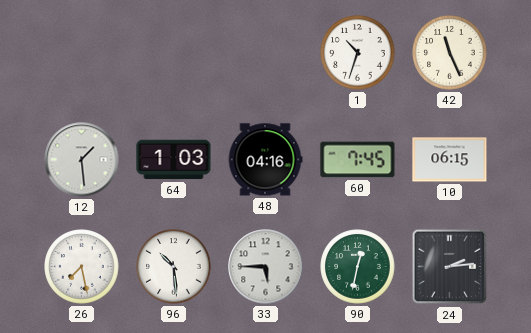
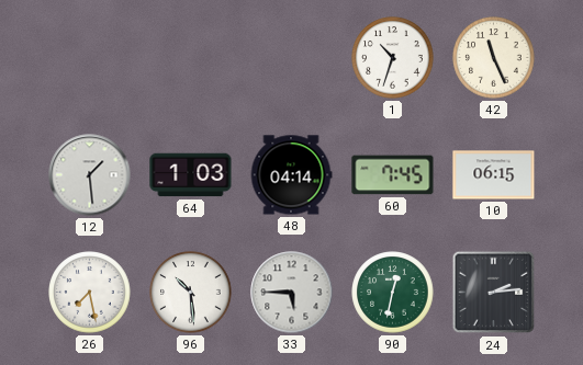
48: 04:16 -> 04:14 (291, 175)
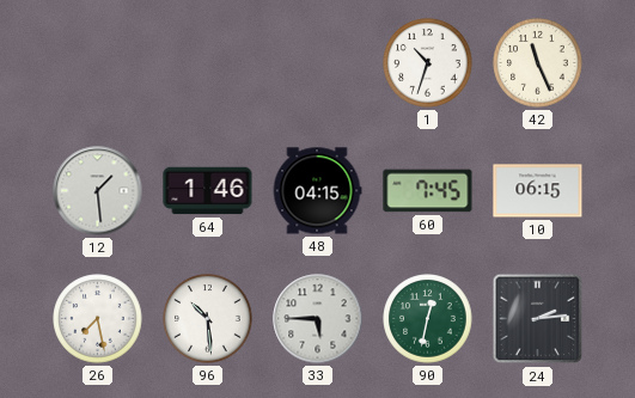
64: 1:03 -> 1:46 (208, 191)
48: 04:14 -> 04:15 (317, 191)
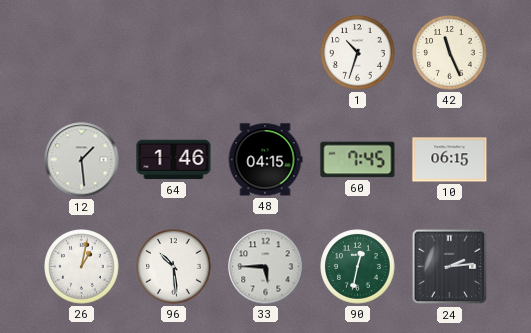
26: 7:28 -> 1:02 (82, 267)
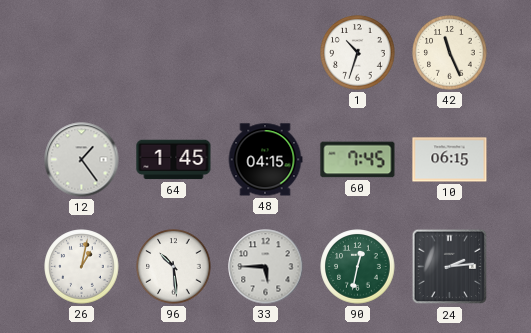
12: 1:29 -> 1:24 (82, 160)
64: 1:46 -> 1:45 (174, 160)
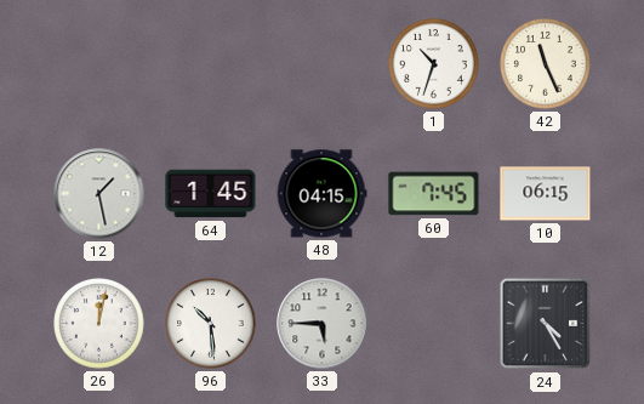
12: 1:24 -> 1:28 (99, 194)
26: 1:02 -> 12:02 (99, 324)
90: 12:32 -> none (358, 267)
24: 2:14 -> 4:25 (546, 324)
